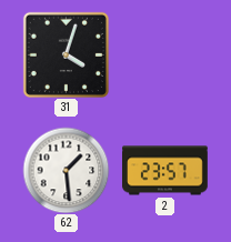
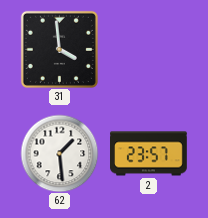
31: 4:03 -> 3:59 (59, 49)
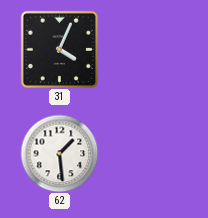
31: 3:59 -> 4:04 (59, 49)
2: 23:57 -> none (149, 154)
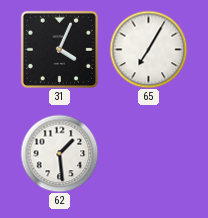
65: none -> 7:05 (148, 49)
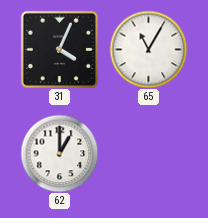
65: 7:05 -> 11:05 (148, 49)
62: 1:29 -> 1:00 (59, 153)
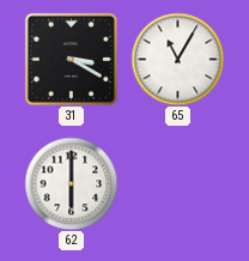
31: 4:04 -> 3:20 (71, 59)
62: 1:00 -> 6:00 (71, 183)
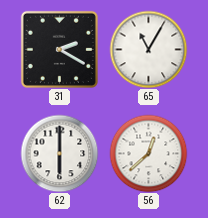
31: 3:20 -> 2:20 (59, 49)
56: none -> 12:38 (148, 153)
